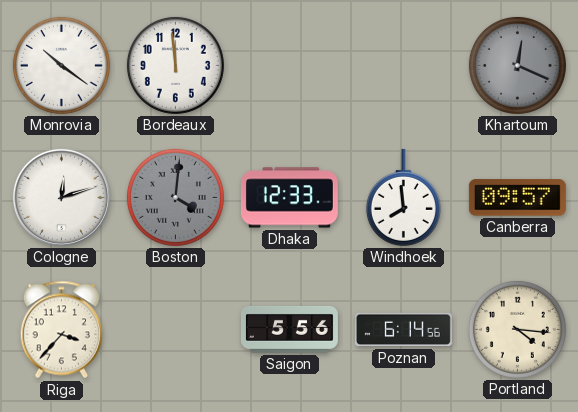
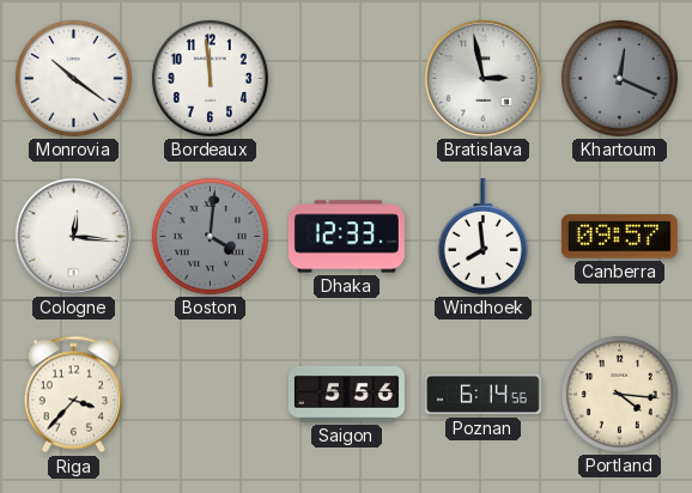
Bratislava: none -> 2:58 (482, 78)
Cologne: 12:12 -> 12:16 (73, 236)
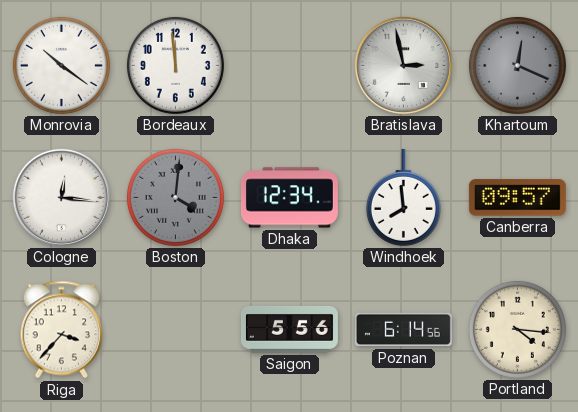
Dhaka: 12:33 -> 12:34 (289, 198)
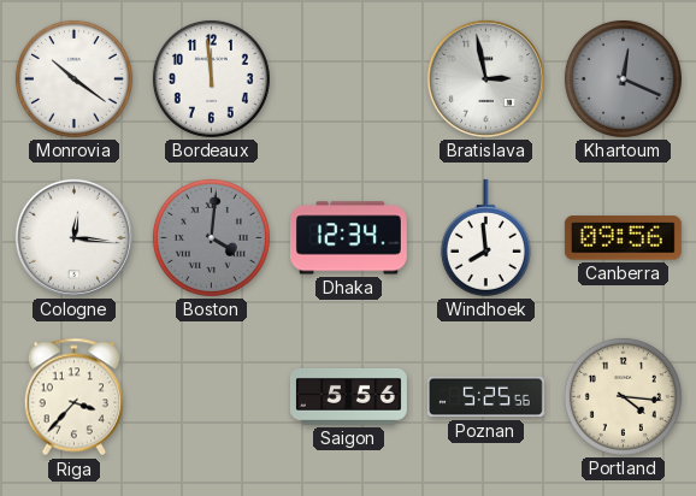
Canberra: 09:57 -> 09:56 (623, 238)
Poznan: 6:14 -> 5:25 (485, 397)
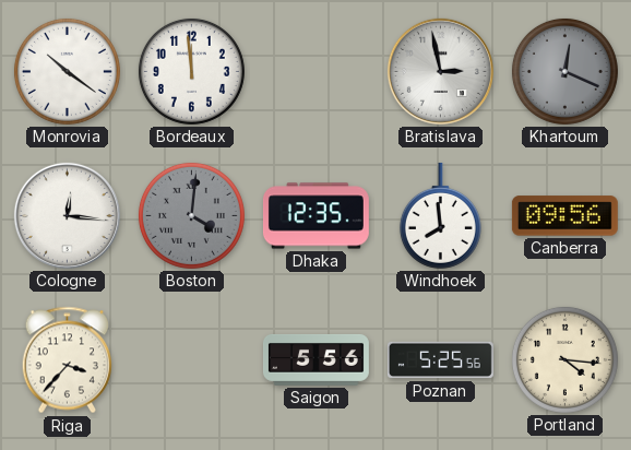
Dhaka: 12:34 -> 12:35 (315, 216)
